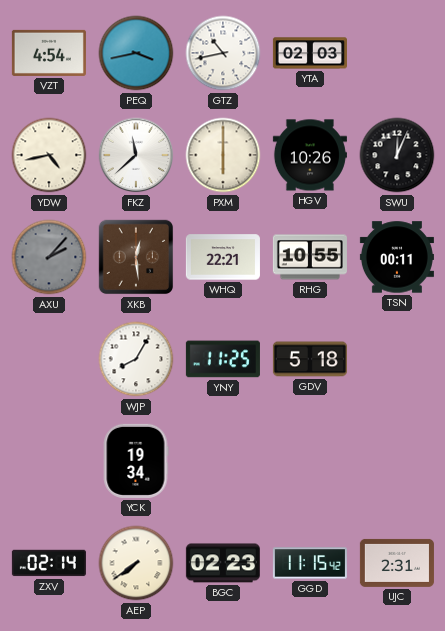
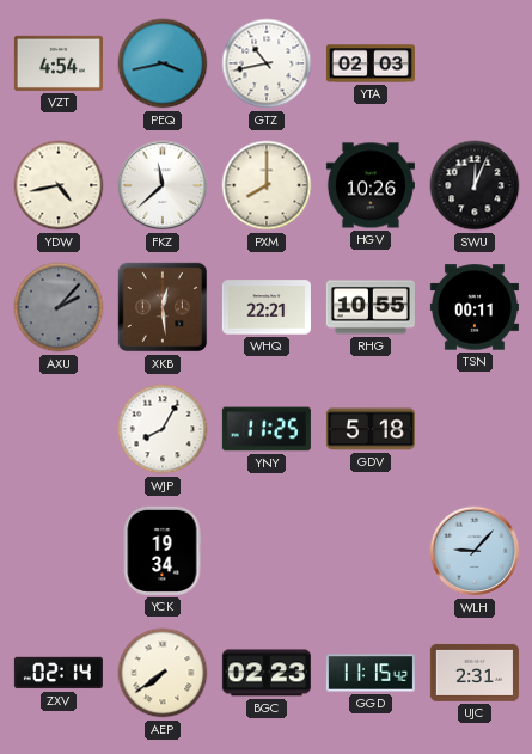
PXM: 6:00 -> 8:00 (267, 185)
WLH: none -> 9:07 (475, 551)
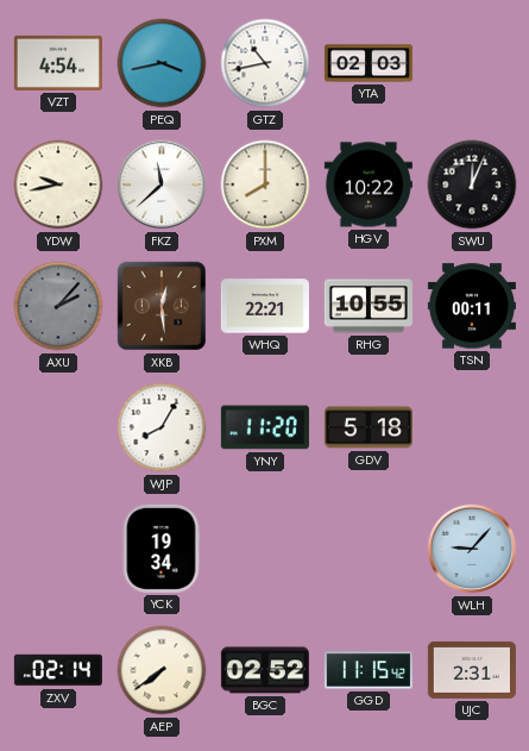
YDW: 4:43 -> 9:43 (58, 184)
HGV: 10:26 -> 10:22 (369, 184)
YNY: 11:25 -> 11:20 (265, 427)
BGC: 02:23 -> 02:52 (265, 670)
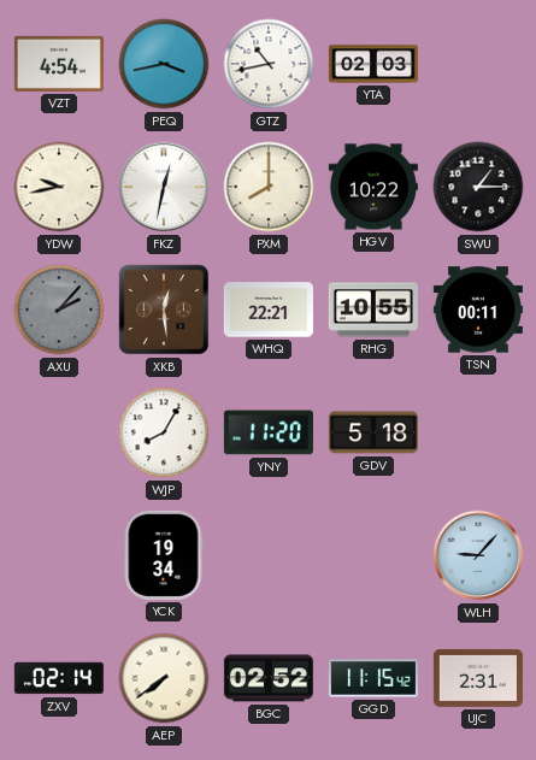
FKZ: 11:38 -> 12:32 (164, 187)
SWU: 12:04 -> 1:15 (478, 187)
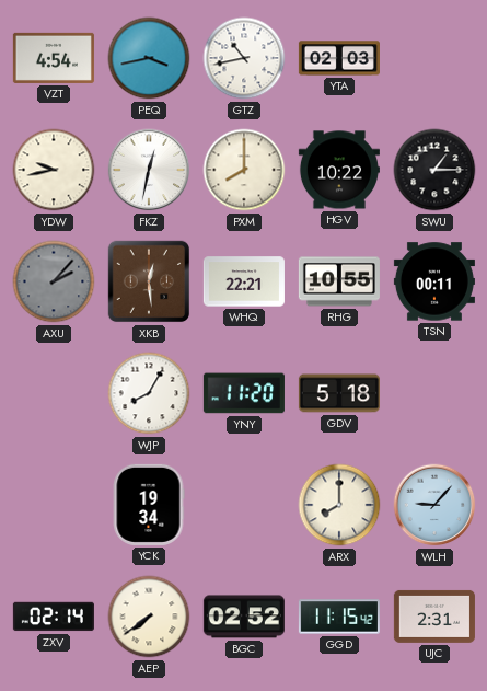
ARX: none -> 8:00 (339, 505)
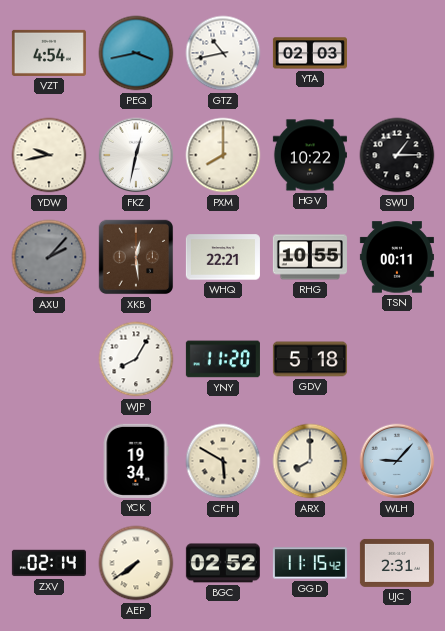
CFH: none -> 5:50 (223, 461)
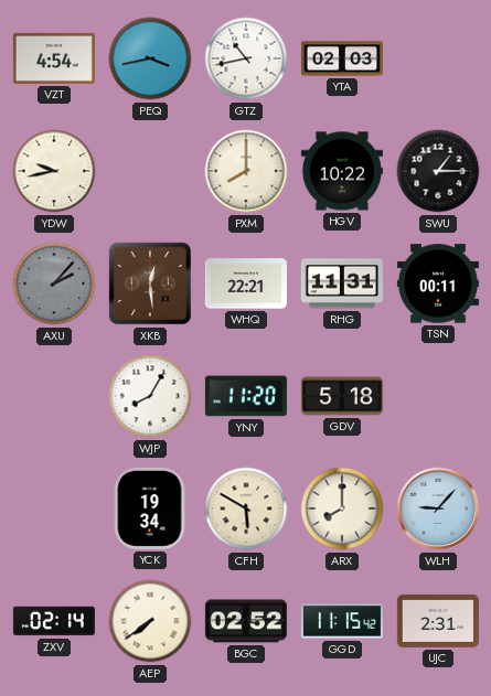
FKZ: 12:32 -> none (136, 155)
RHG: 10:55 -> 11:31 (342, 283)
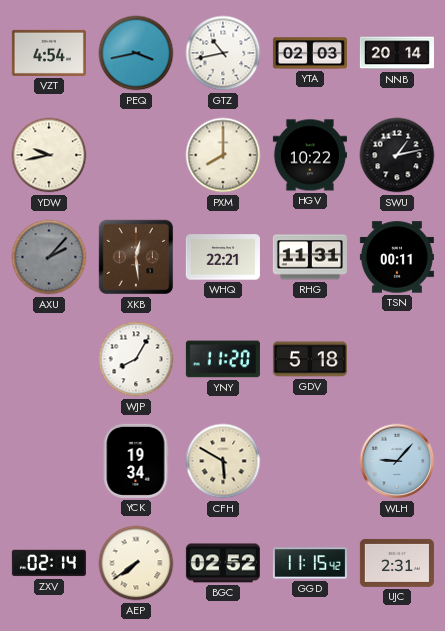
NNB: none -> 20:14 (397, 53)
SWU: 1:15 -> 1:13 (397, 155)
ARX: 8:00 -> none (342, 508)
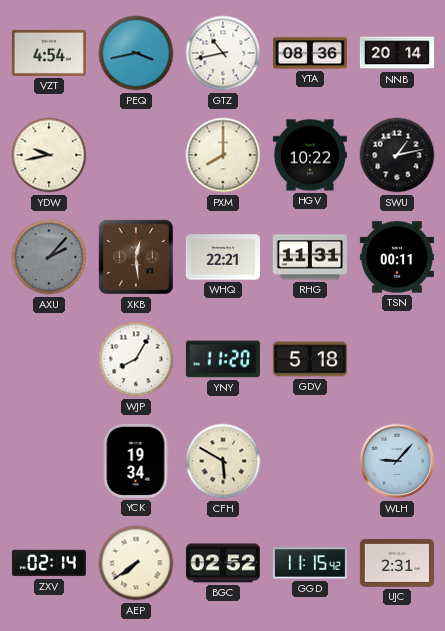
YTA: 02:03 -> 08:36 (310, 53)
